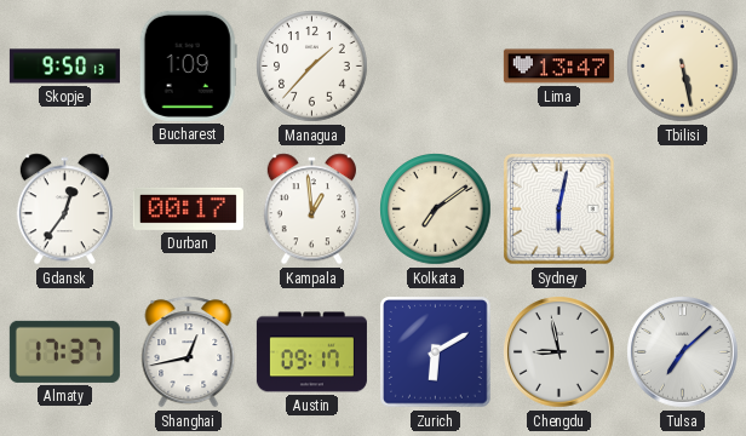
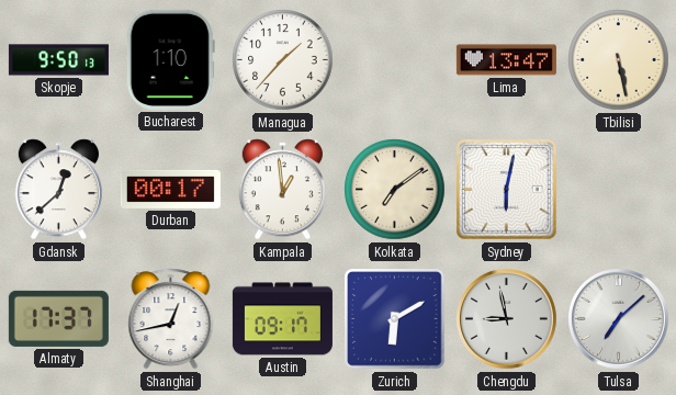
Bucharest: 1:09 -> 1:10 (170, 59)
Gdansk: 12:36 -> 12:38 (58, 190)
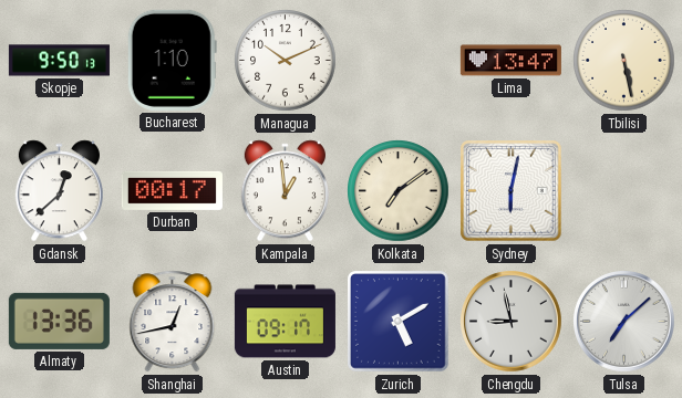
Managua: 1:37 -> 10:11 (286, 61)
Almaty: 17:37 -> 13:36 (59, 321)
Zurich: 6:10 -> 5:10 (399, 322)
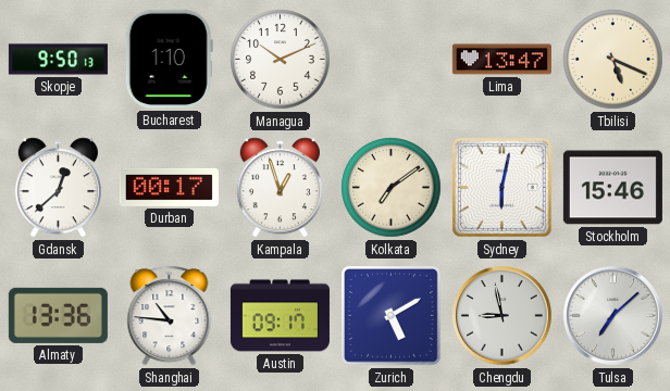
Tbilisi: 5:28 -> 5:19 (613, 60)
Kampala: 12:59 -> 12:57 (280, 188)
Stockholm: none -> 15:46 (612, 188)
Shanghai: 12:43 -> 10:46 (170, 316)
